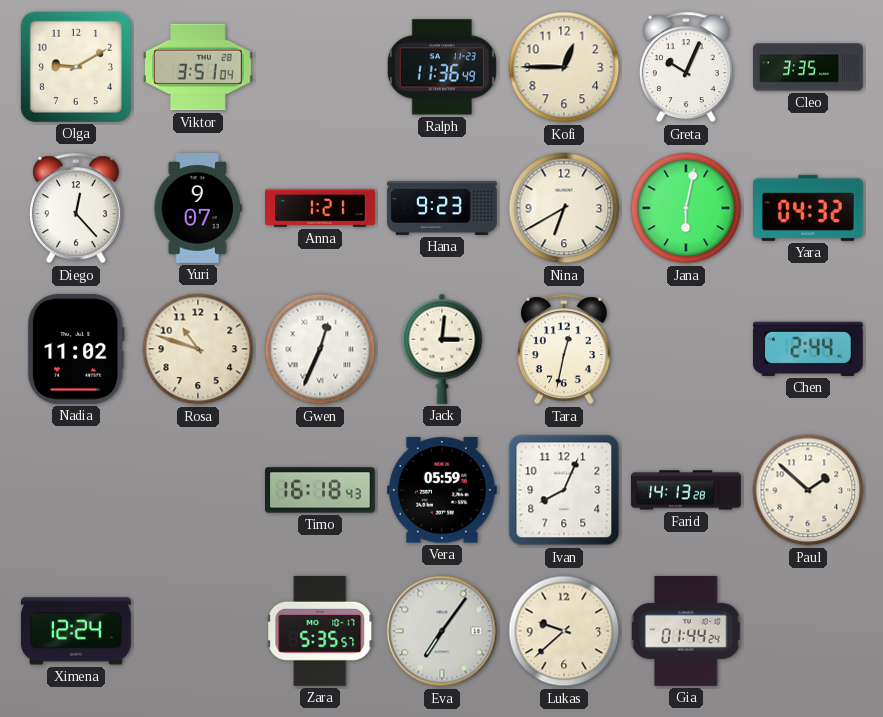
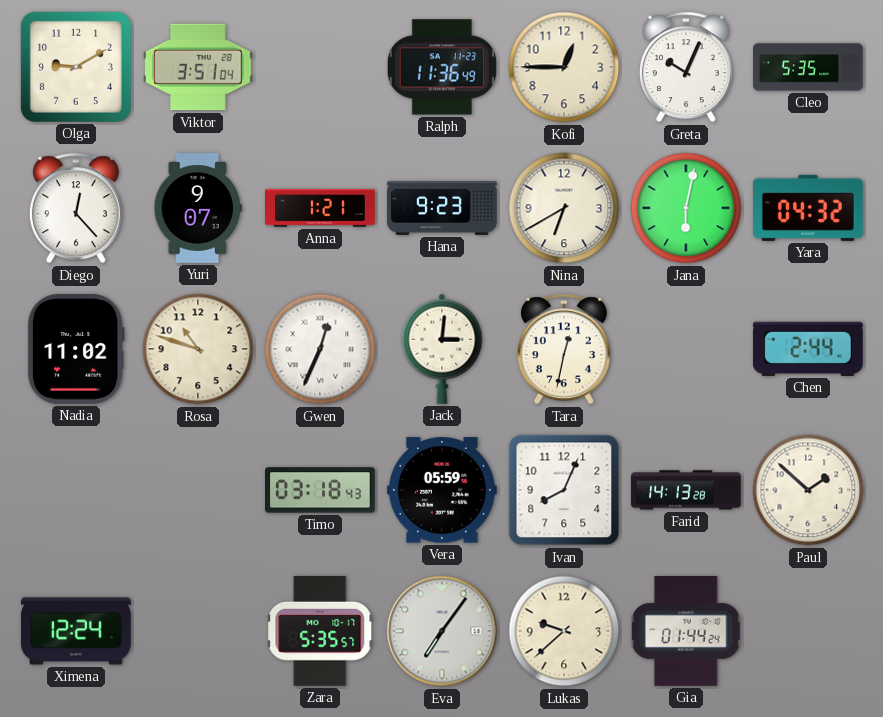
Cleo: 3:35 -> 5:35 (808, 67)
Timo: 16:18 -> 03:18 (320, 490)
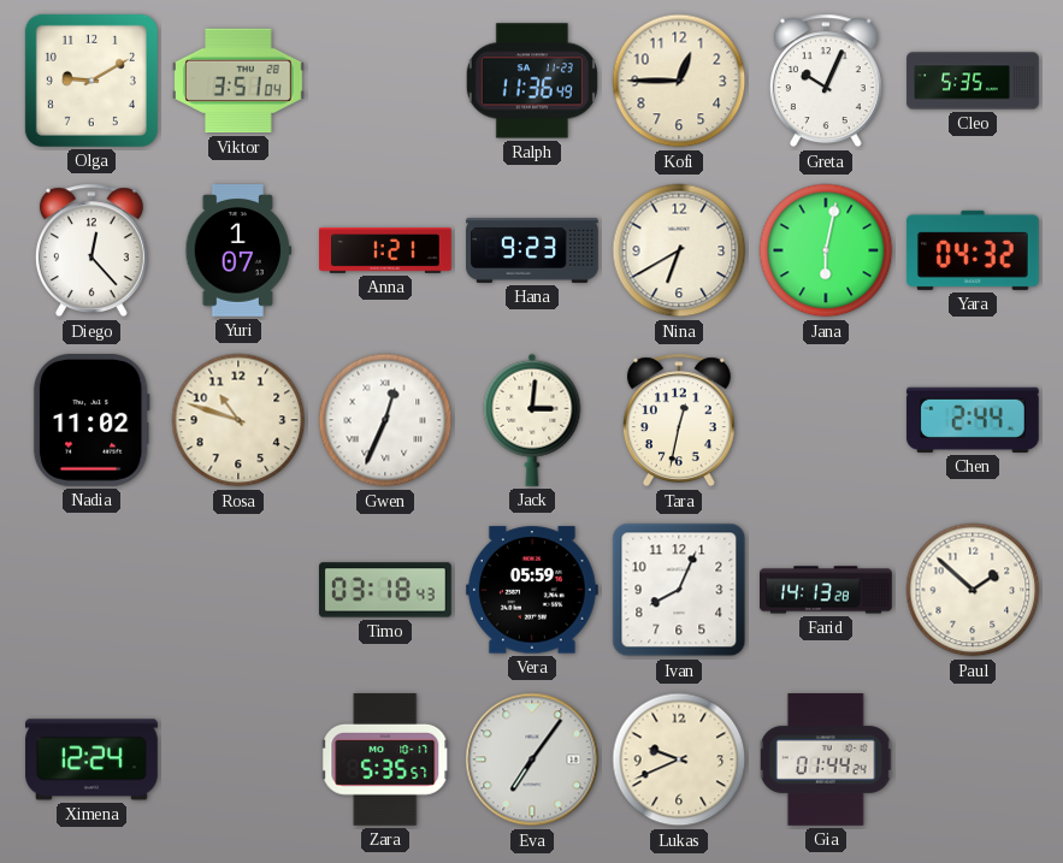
Yuri: 9:07 -> 1:07 (237, 252)
Lukas: 9:38 -> 9:41 (679, 759)
